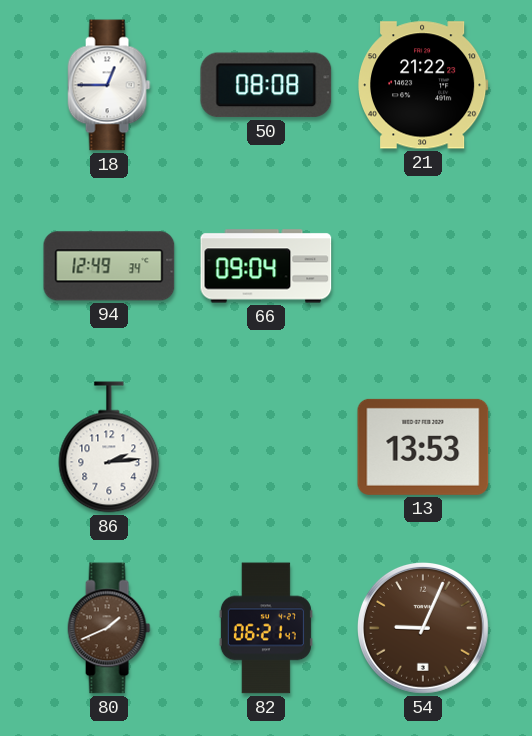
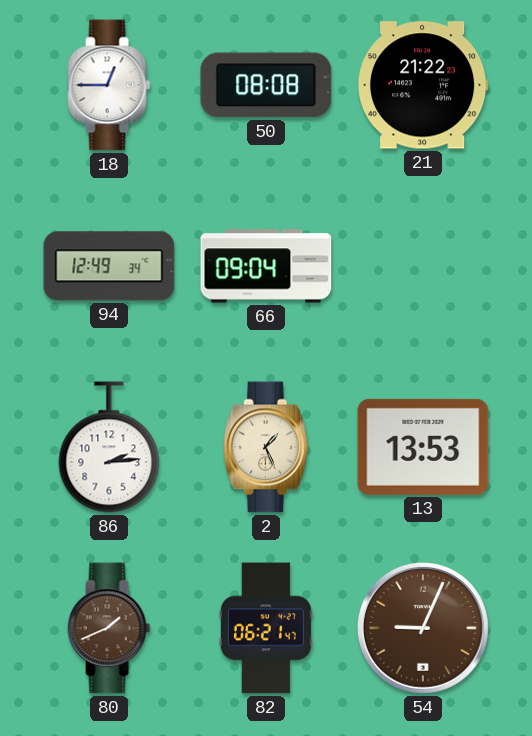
2: none -> 1:26 (266, 447)
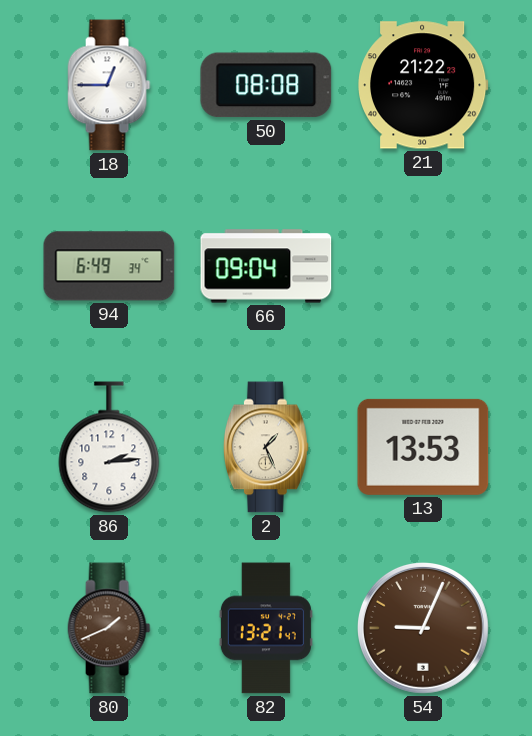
94: 12:49 -> 6:49 (109, 266)
82: 06:21 -> 13:21 (266, 628)
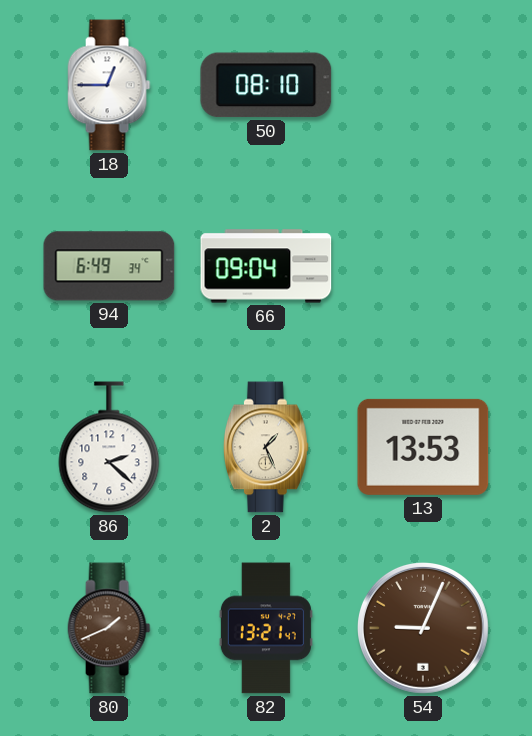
50: 08:08 -> 08:10 (266, 85)
21: 21:22 -> none (424, 85)
86: 2:14 -> 2:22 (109, 447)
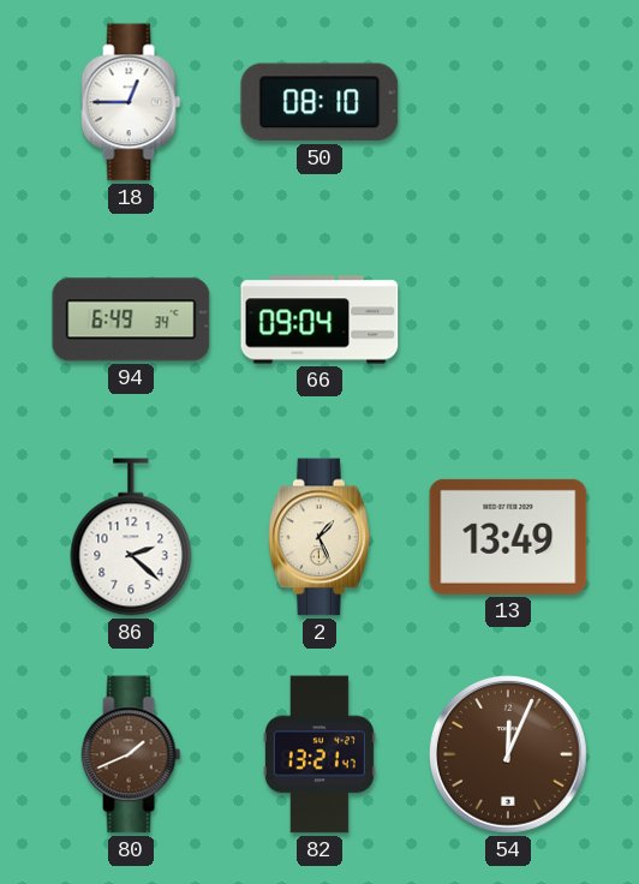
13: 13:53 -> 13:49 (508, 537)
54: 9:04 -> 12:04 (509, 755)
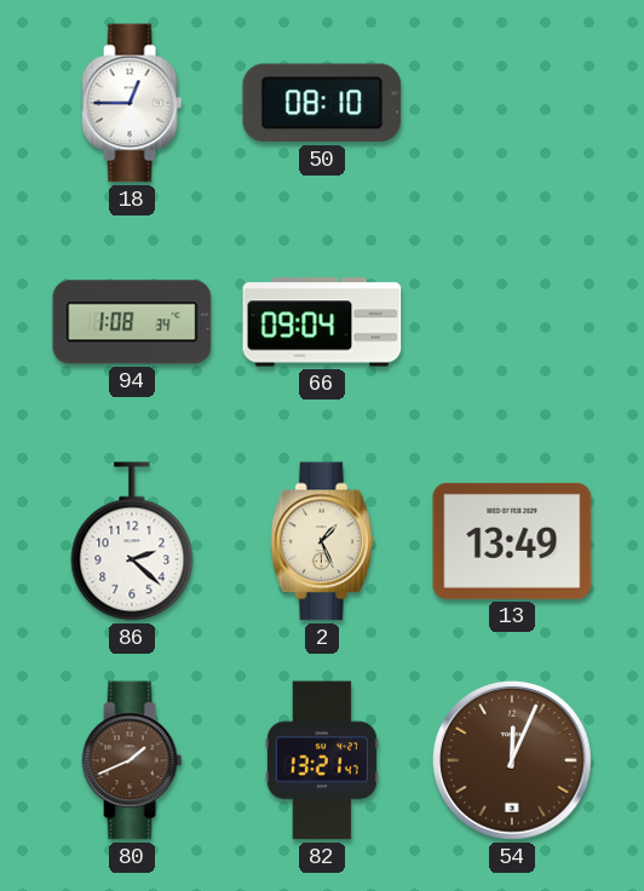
94: 6:49 -> 1:08 (132, 322)
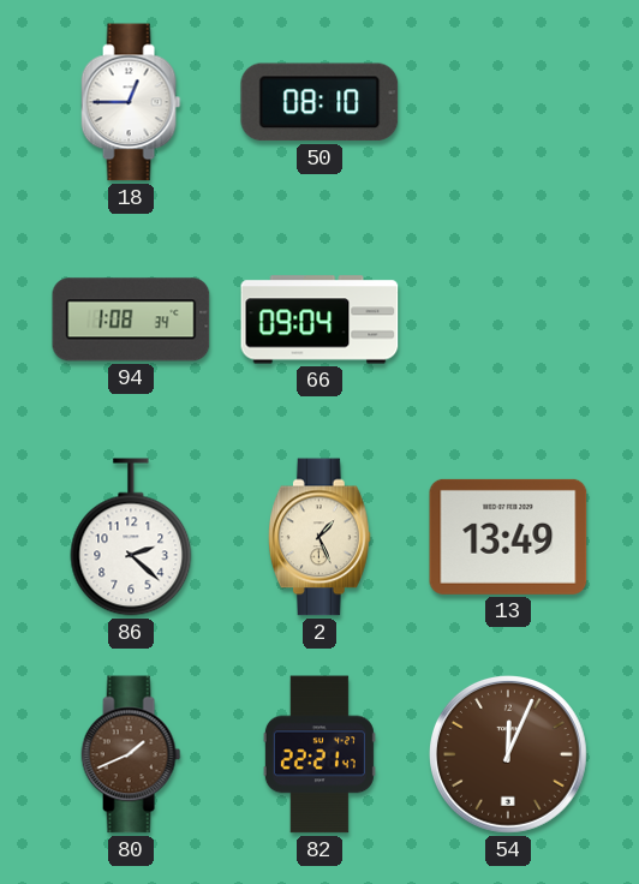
82: 13:21 -> 22:21 (319, 754)
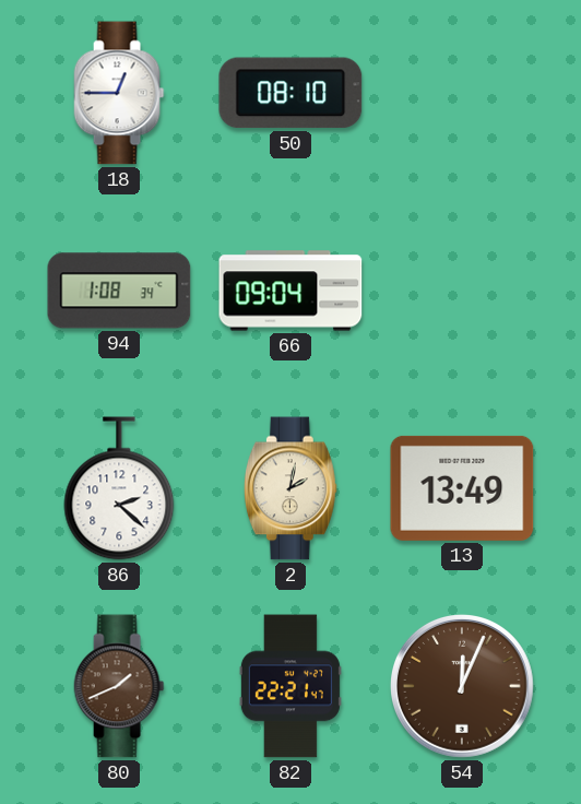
2: 1:26 -> 2:02 (290, 488)
